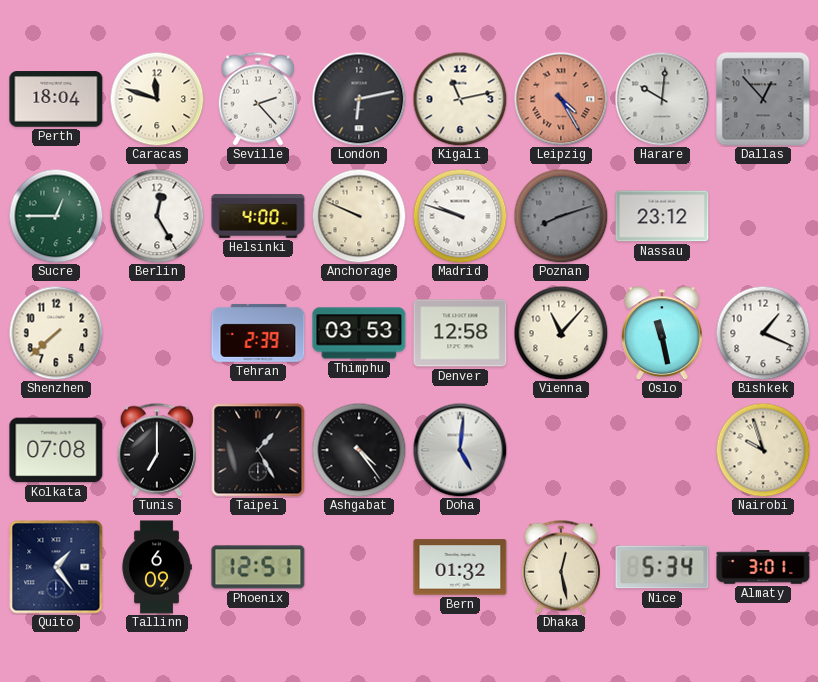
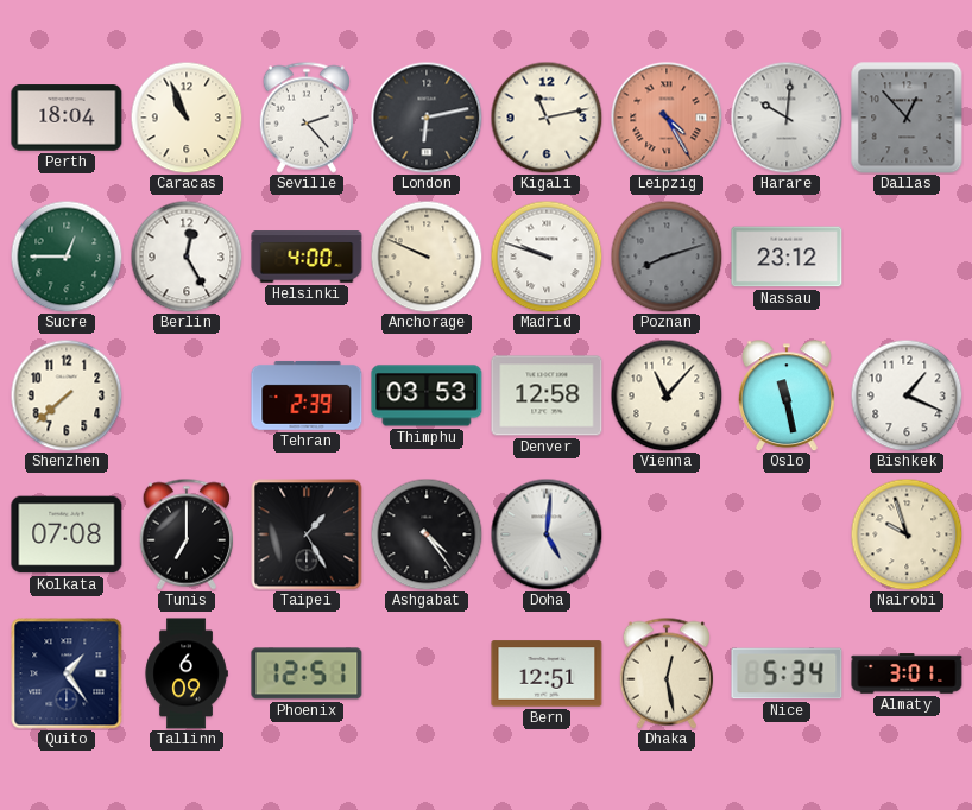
Caracas: 11:48 -> 10:56 (187, 118)
Bern: 01:32 -> 12:51 (547, 673)
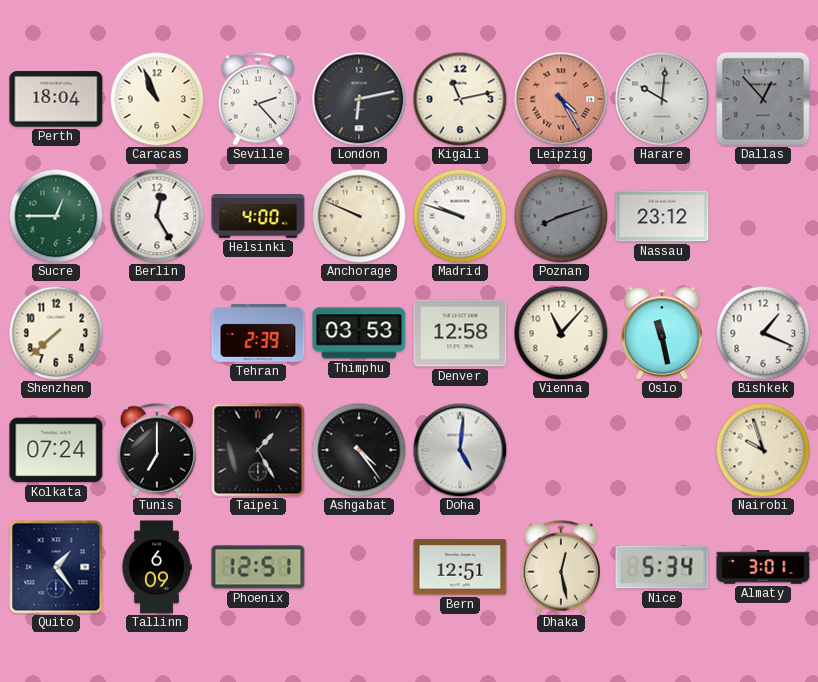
Kolkata: 07:08 -> 07:24 (56, 450)
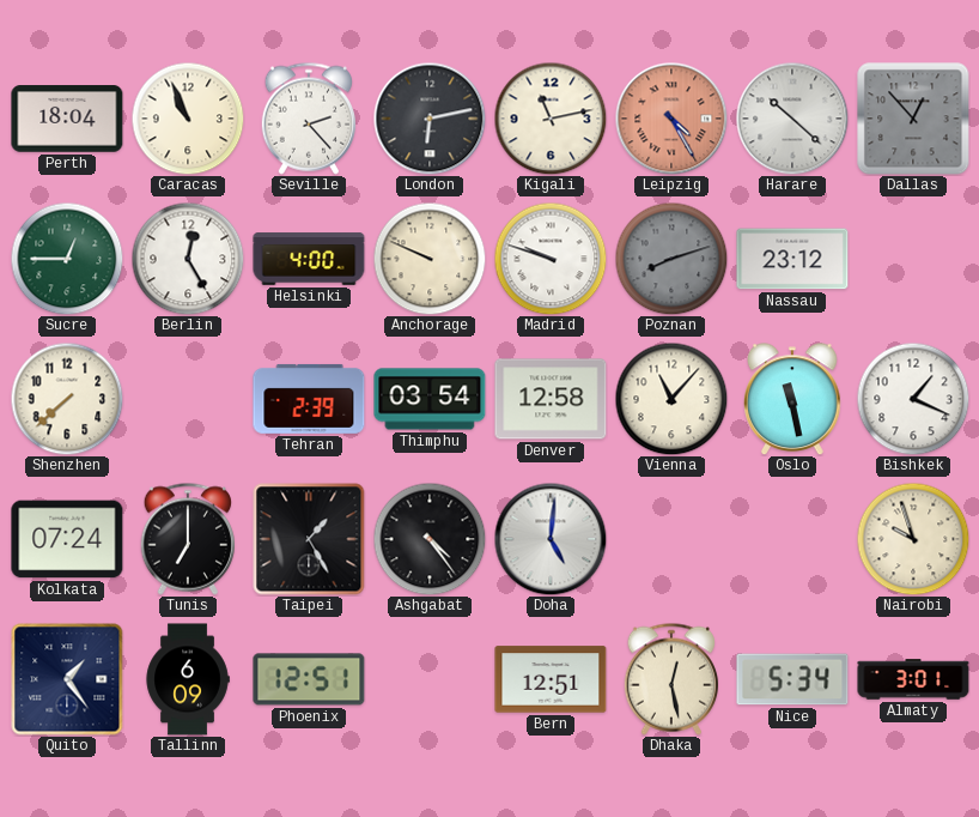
Harare: 10:01 -> 10:22 (792, 119)
Thimphu: 03:53 -> 03:54 (430, 399)
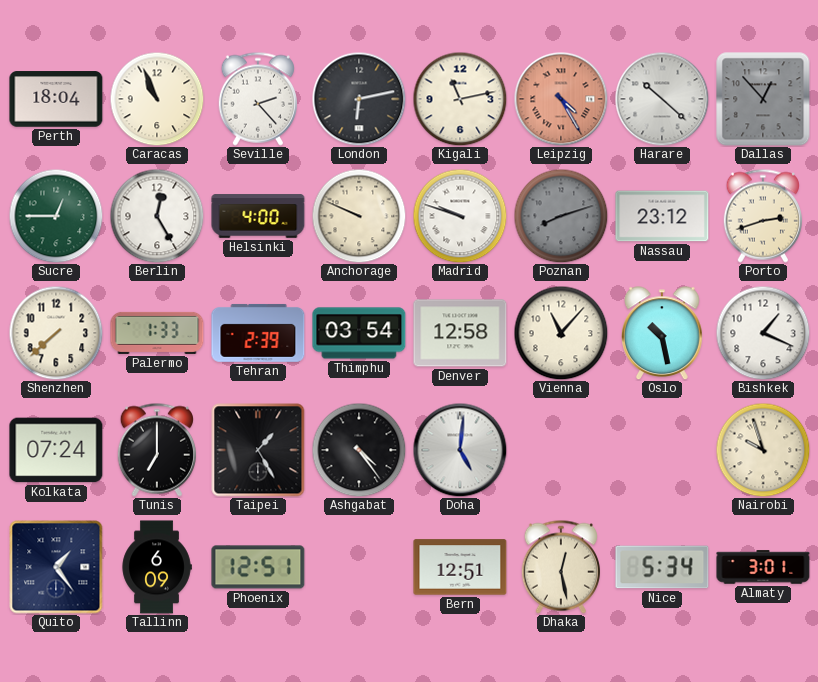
Porto: none -> 2:42 (762, 216)
Palermo: none -> 1:33 (157, 333)
Oslo: 11:28 -> 10:28 (663, 333)
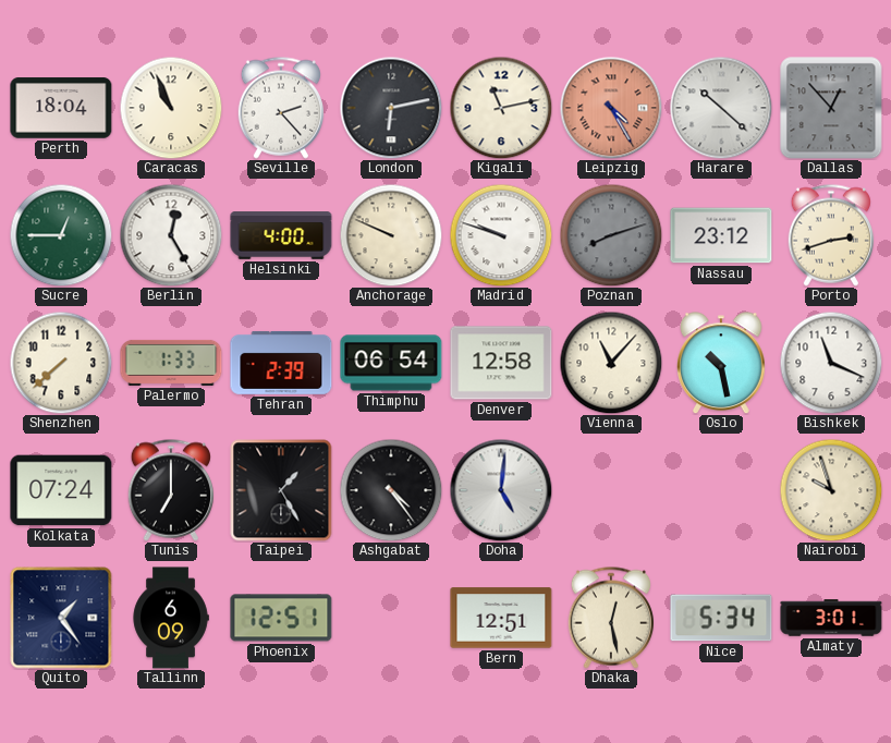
Thimphu: 03:54 -> 06:54 (391, 363)
Bishkek: 1:19 -> 11:19 (831, 363)
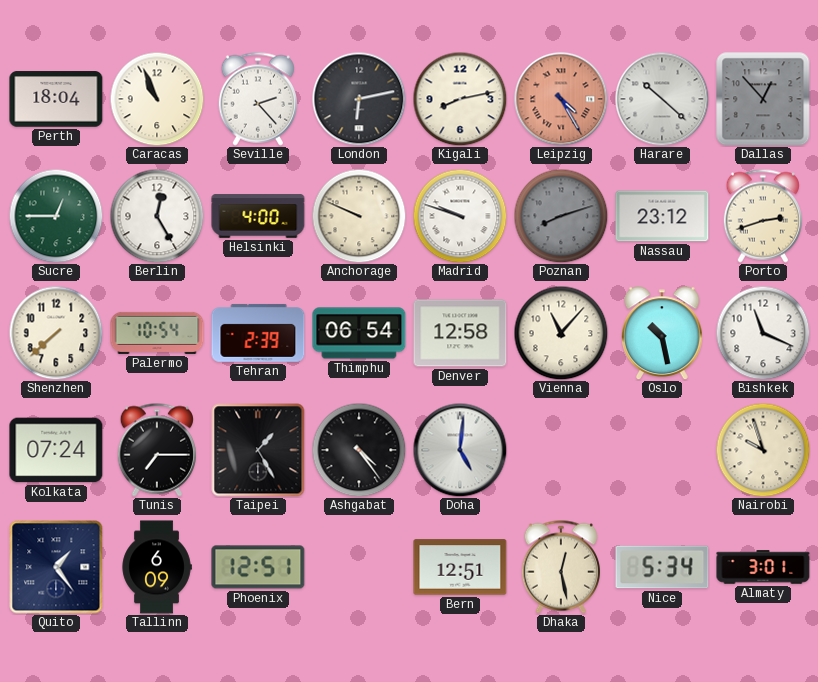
Kigali: 11:13 -> 8:13 (460, 99)
Palermo: 1:33 -> 10:54 (157, 333)
Tunis: 7:00 -> 7:15 (156, 450)
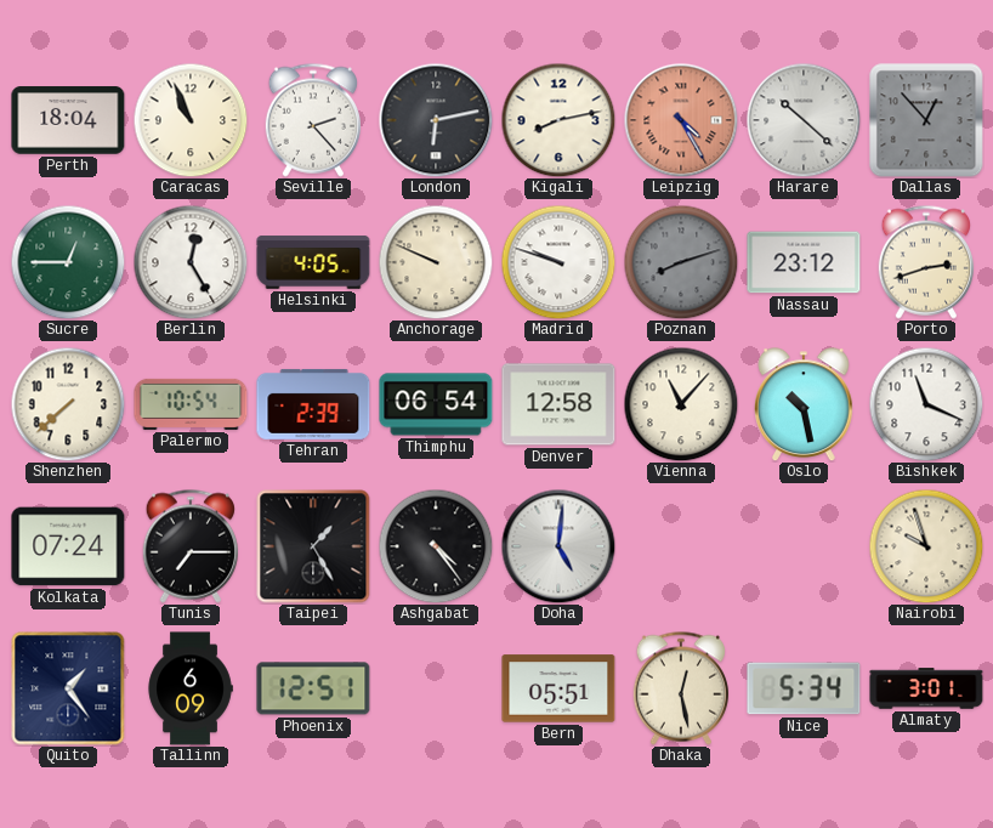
Helsinki: 4:00 -> 4:05 (313, 262)
Bern: 12:51 -> 05:51 (558, 688)
